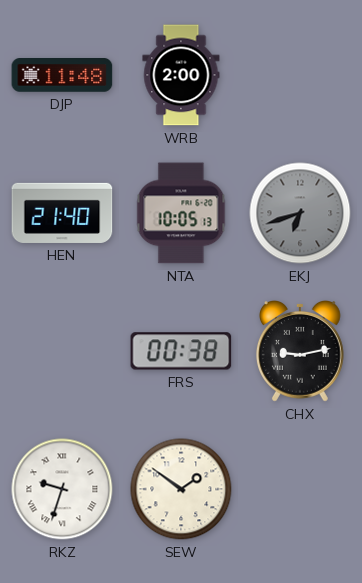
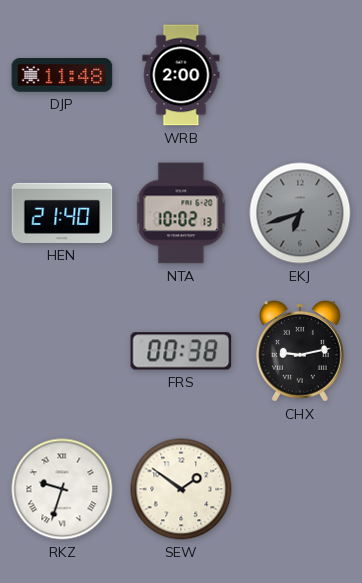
NTA: 10:05 -> 10:02 (181, 213)
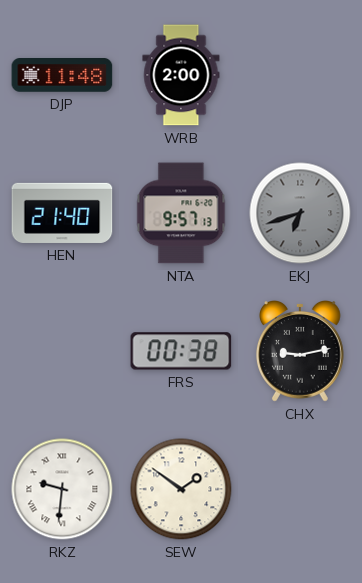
NTA: 10:02 -> 9:57 (181, 213)
RKZ: 9:33 -> 9:31 (62, 489)
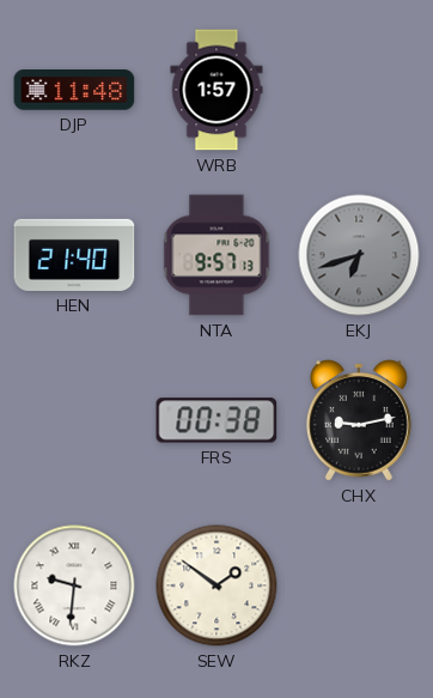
WRB: 2:00 -> 1:57 (216, 90)
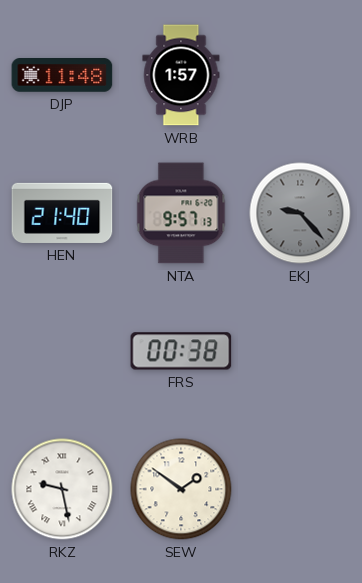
EKJ: 6:42 -> 9:23 (300, 213)
CHX: 9:13 -> none (359, 421)
RKZ: 9:31 -> 9:28 (62, 489)
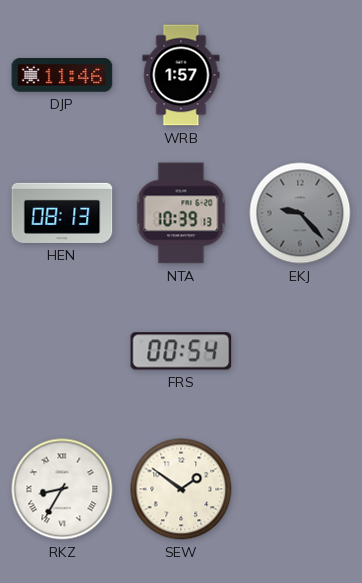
DJP: 11:48 -> 11:46 (62, 76)
HEN: 21:40 -> 08:13 (62, 213)
NTA: 9:57 -> 10:39 (181, 213)
FRS: 00:38 -> 00:54 (181, 351)
RKZ: 9:28 -> 8:35 (62, 489)
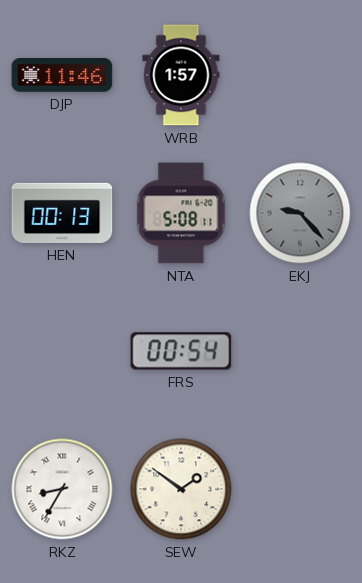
HEN: 08:13 -> 00:13 (62, 213)
NTA: 10:39 -> 5:08 (181, 213)
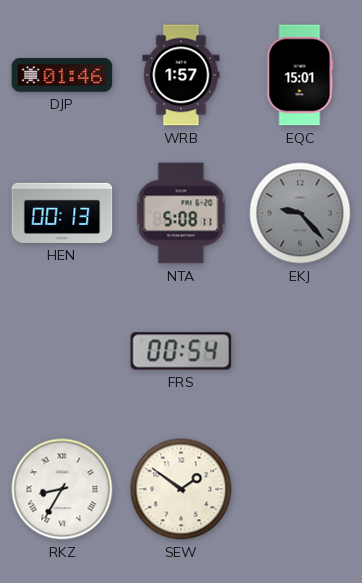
DJP: 11:46 -> 01:46 (62, 76)
EQC: none -> 15:01 (300, 75)
